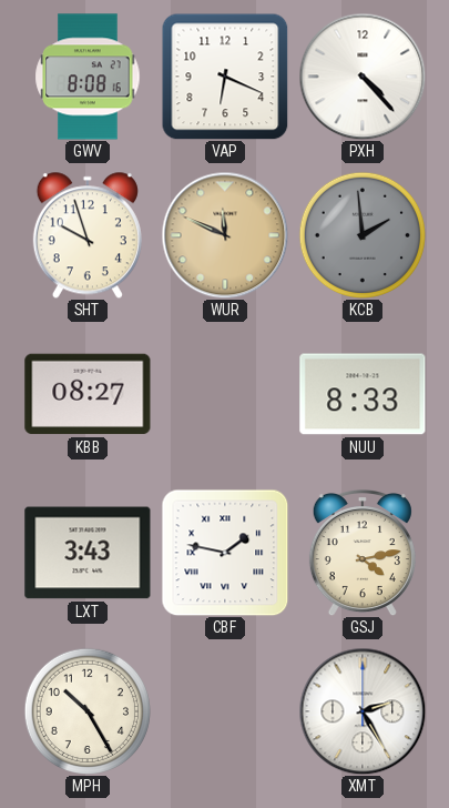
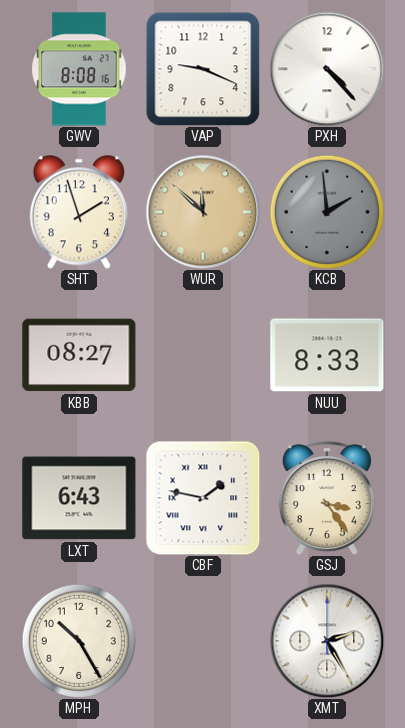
VAP: 6:19 -> 9:19 (203, 69)
SHT: 9:57 -> 1:57 (79, 212)
WUR: 11:49 -> 11:52 (203, 212)
LXT: 3:43 -> 6:43 (79, 498)
GSJ: 4:13 -> 3:24 (327, 499)
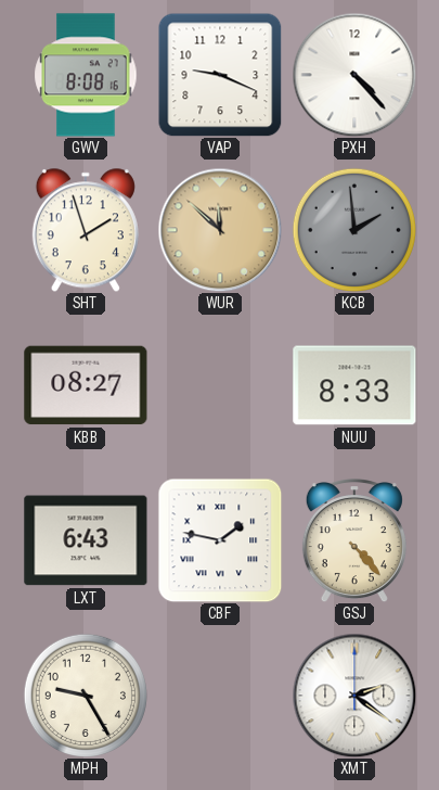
GSJ: 3:24 -> 4:23 (354, 541)
MPH: 10:25 -> 9:25 (86, 696)
XMT: 2:25 -> 2:21 (354, 696)
